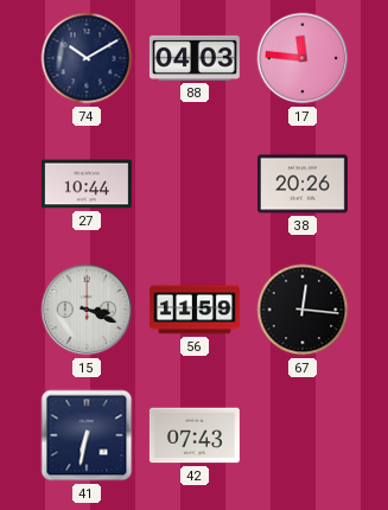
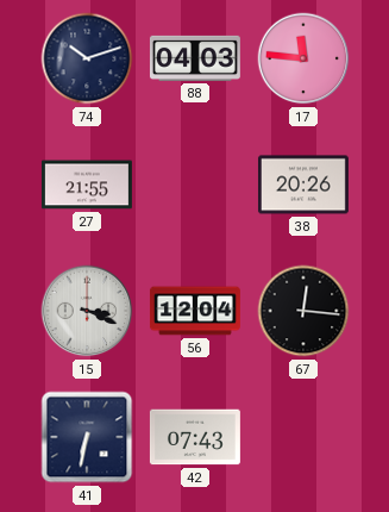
74: 10:10 -> 10:12 (87, 58)
27: 10:44 -> 21:55 (87, 185)
56: 11:59 -> 12:04 (195, 311)
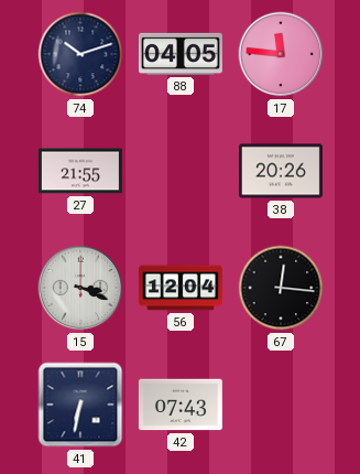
88: 04:03 -> 04:05 (181, 54)
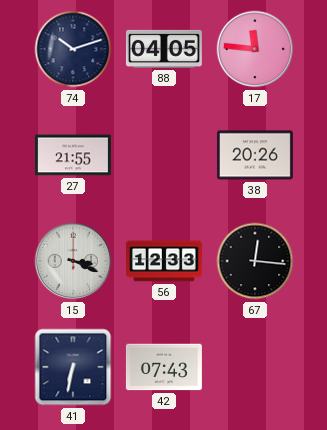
56: 12:04 -> 12:33 (164, 261)
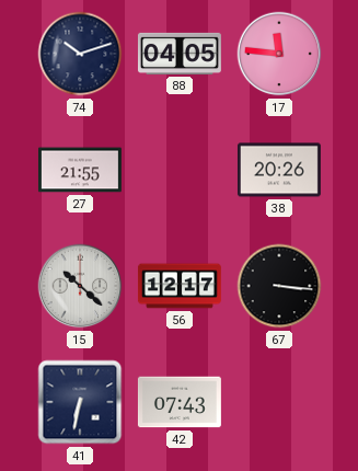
15: 3:19 -> 10:22 (80, 286)
56: 12:33 -> 12:17 (180, 286)
67: 12:16 -> 3:16 (279, 286)
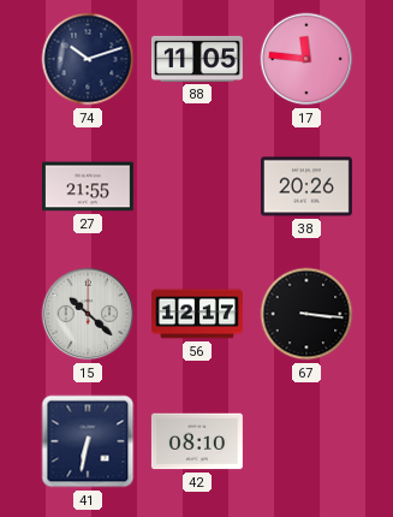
88: 04:05 -> 11:05 (197, 59)
42: 07:43 -> 08:10 (197, 441)
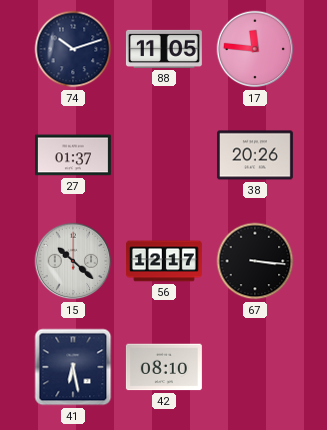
27: 21:55 -> 01:37 (73, 155)
41: 6:32 -> 6:28 (73, 367)
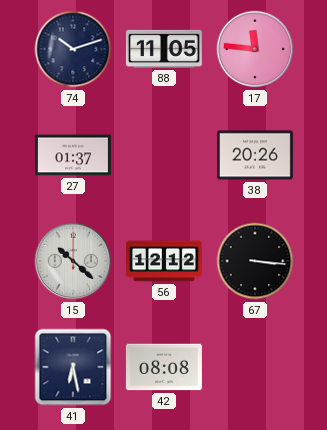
56: 12:17 -> 12:12 (164, 261)
42: 08:10 -> 08:08 (164, 367)
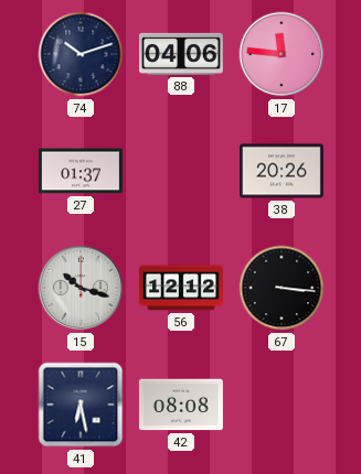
88: 11:05 -> 04:06 (181, 54)
15: 10:22 -> 10:18 (81, 288)
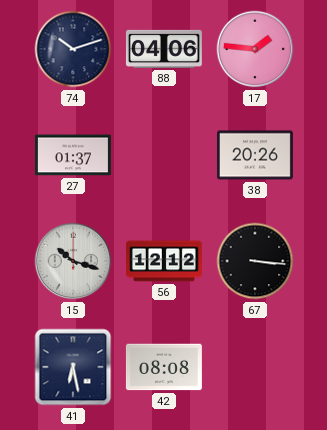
17: 11:46 -> 1:46 (255, 49)
